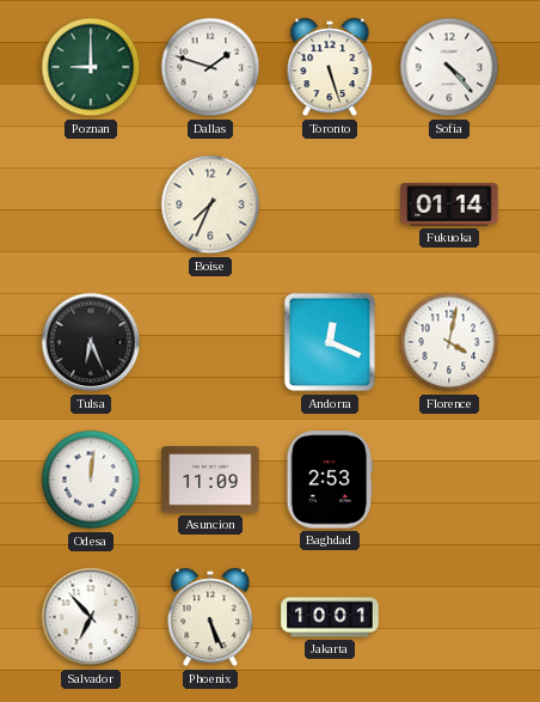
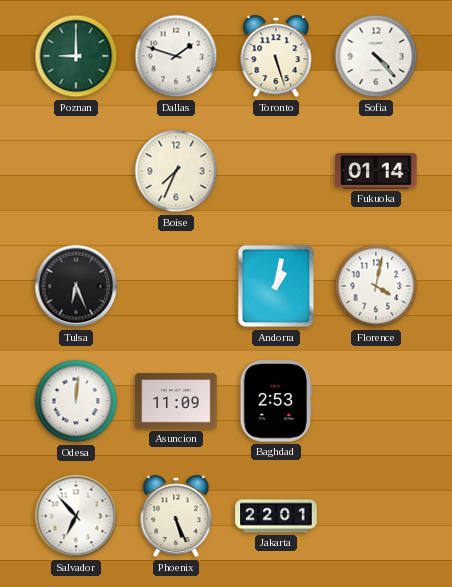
Andorra: 12:19 -> 1:02 (276, 286)
Jakarta: 10:01 -> 22:01 (276, 516)
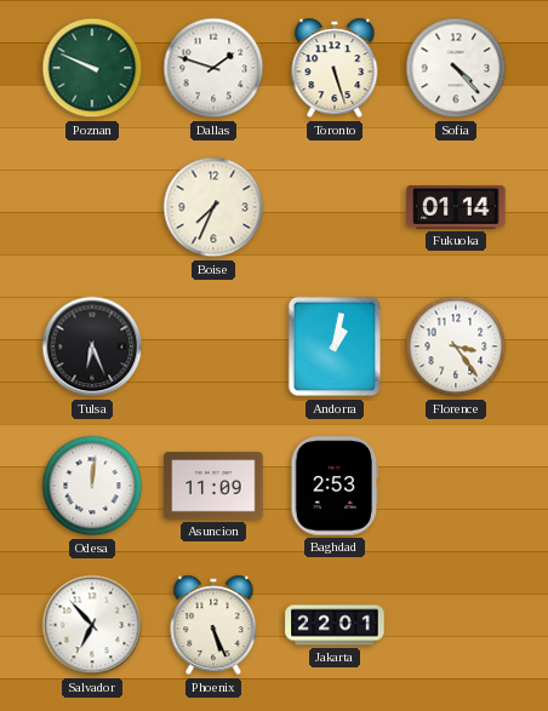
Poznan: 9:00 -> 9:49 (92, 68)
Florence: 4:02 -> 3:24 (456, 346)
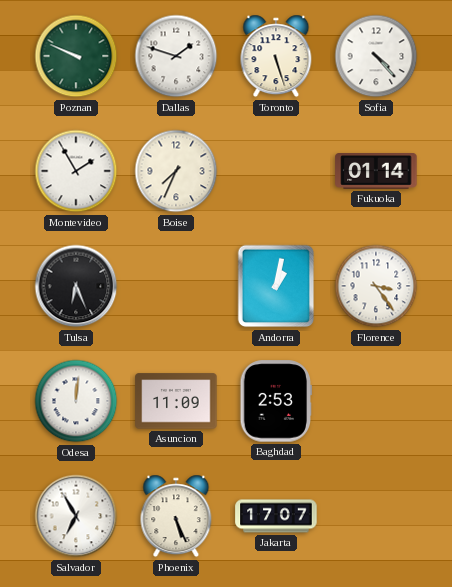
Montevideo: none -> 1:55 (76, 171)
Salvador: 6:53 -> 6:55 (76, 516)
Jakarta: 22:01 -> 17:07 (276, 516)
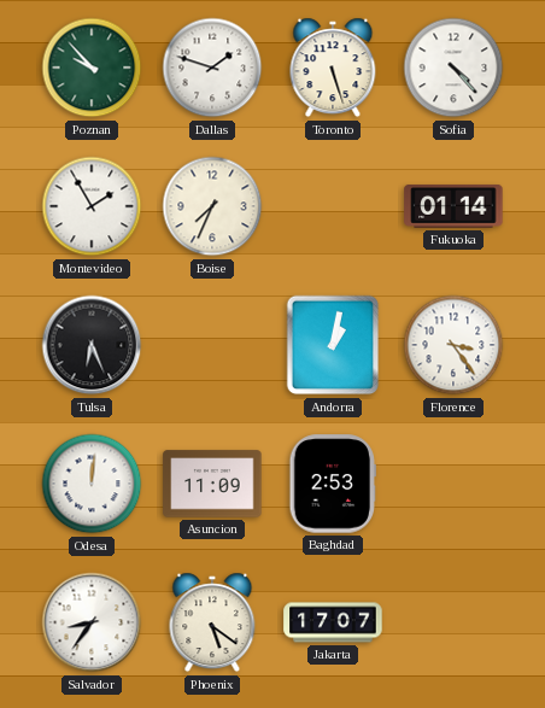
Poznan: 9:49 -> 9:53 (92, 68)
Salvador: 6:55 -> 8:36 (92, 622)
Phoenix: 5:26 -> 5:21 (212, 622)
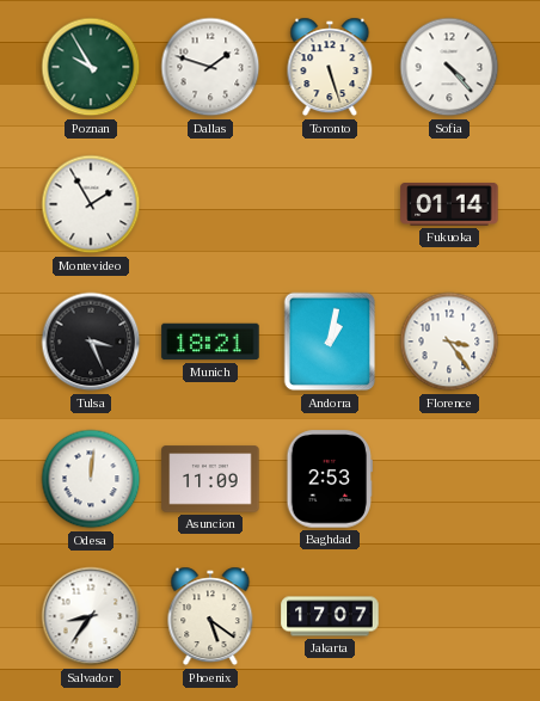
Poznan: 9:53 -> 9:55 (91, 67)
Boise: 7:34 -> none (212, 206)
Tulsa: 6:26 -> 3:26 (91, 342)
Munich: none -> 18:21 (210, 342)
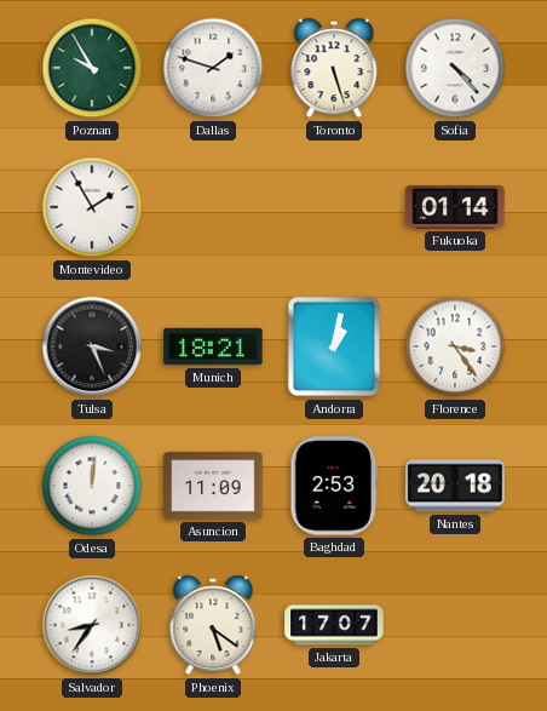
Nantes: none -> 20:18 (455, 486)
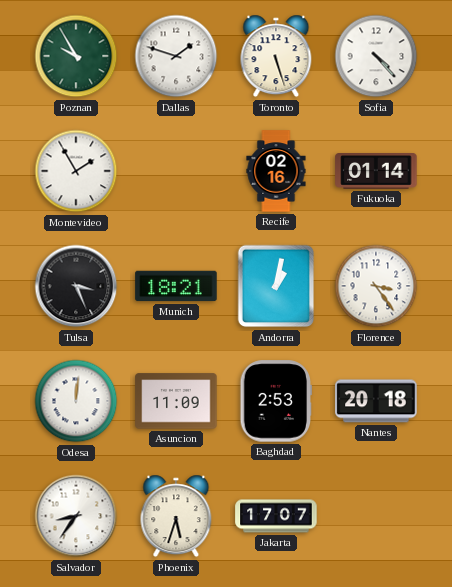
Recife: none -> 02:16 (276, 171)
Phoenix: 5:21 -> 5:33 (176, 516)
